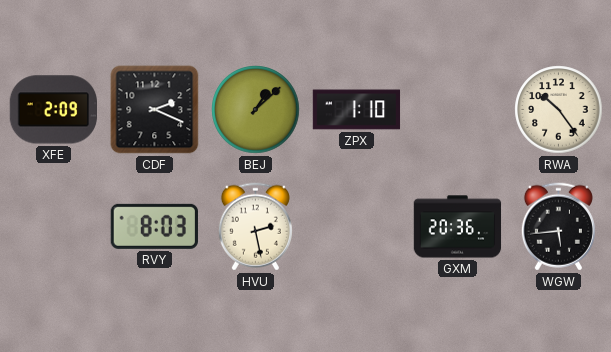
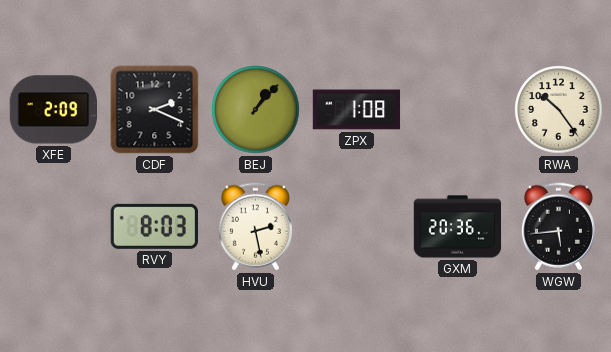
BEJ: 1:08 -> 1:07 (256, 110)
ZPX: 1:10 -> 1:08 (357, 110)
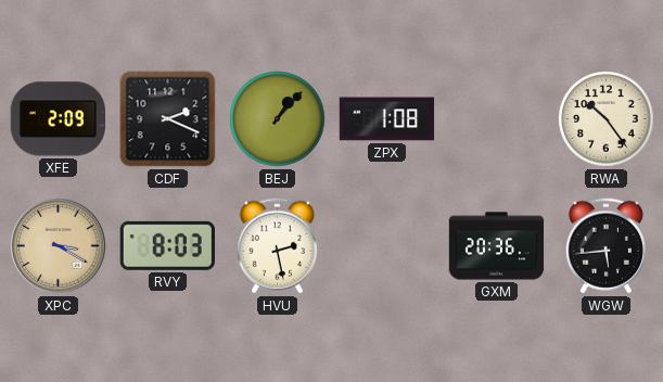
XPC: none -> 3:20 (59, 246)
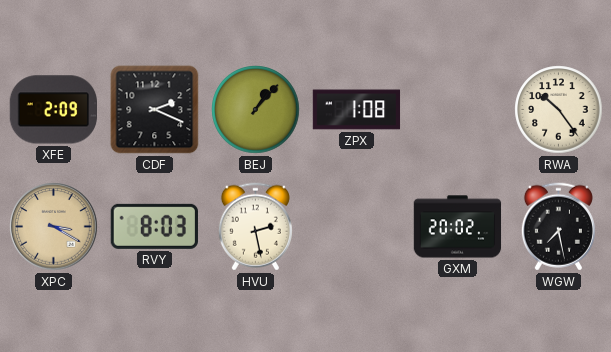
GXM: 20:36 -> 20:02 (458, 227)
WGW: 5:44 -> 7:28 (558, 227)
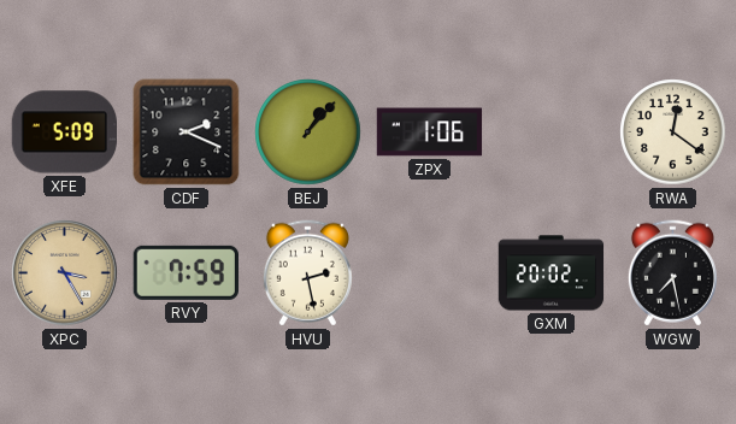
XFE: 2:09 -> 5:09 (64, 132)
ZPX: 1:08 -> 1:06 (430, 132)
RWA: 10:24 -> 12:21 (673, 132)
XPC: 3:20 -> 3:25 (65, 273)
RVY: 8:03 -> 7:59 (186, 272)
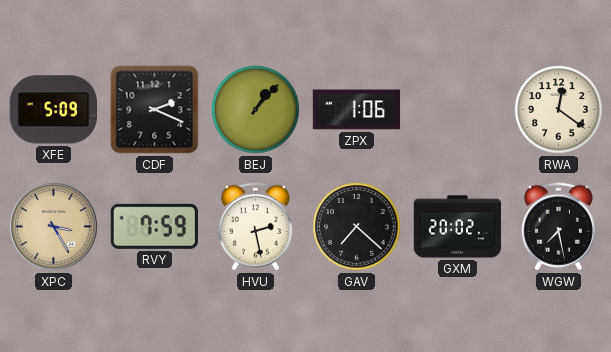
GAV: none -> 7:22 (357, 227)
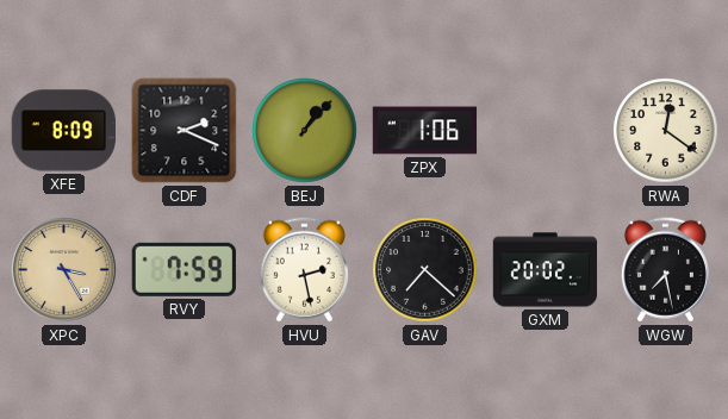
XFE: 5:09 -> 8:09 (63, 131)
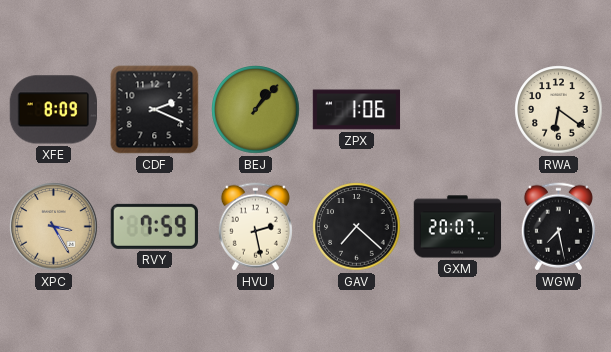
RWA: 12:21 -> 6:21 (559, 110)
GXM: 20:02 -> 20:07 (458, 227)
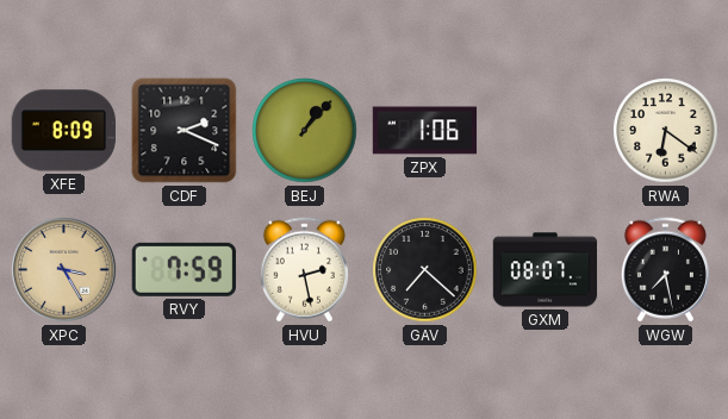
GXM: 20:07 -> 08:07 (546, 270)
